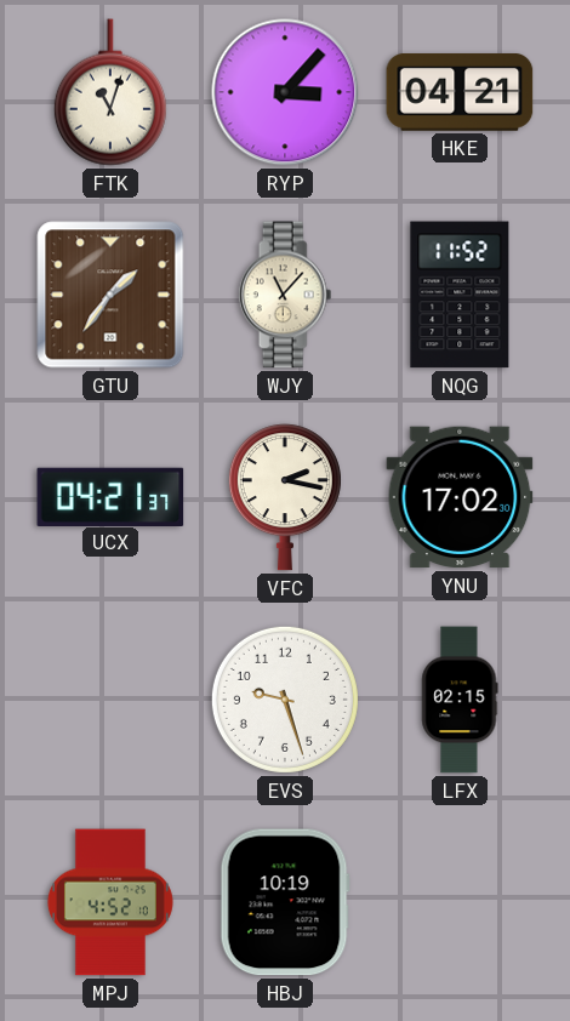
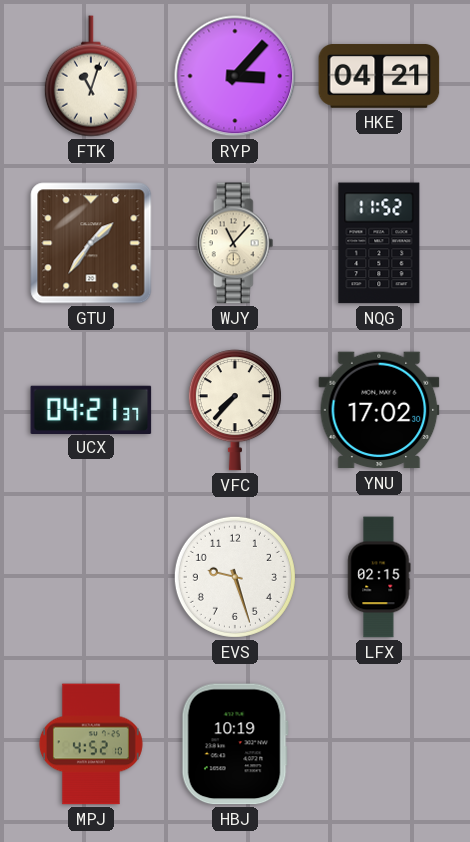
VFC: 2:17 -> 7:37 (235, 410)
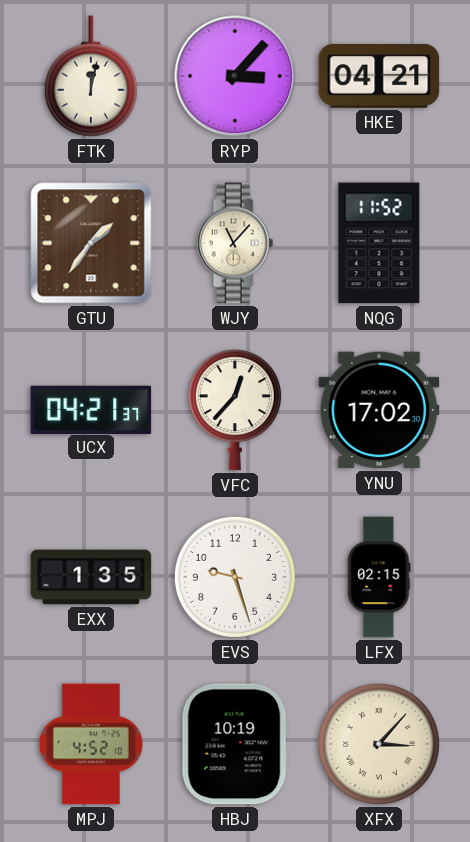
FTK: 11:03 -> 12:02 (91, 76)
VFC: 7:37 -> 12:37 (235, 410)
EXX: none -> 1:35 (91, 577)
XFX: none -> 3:07 (379, 744)
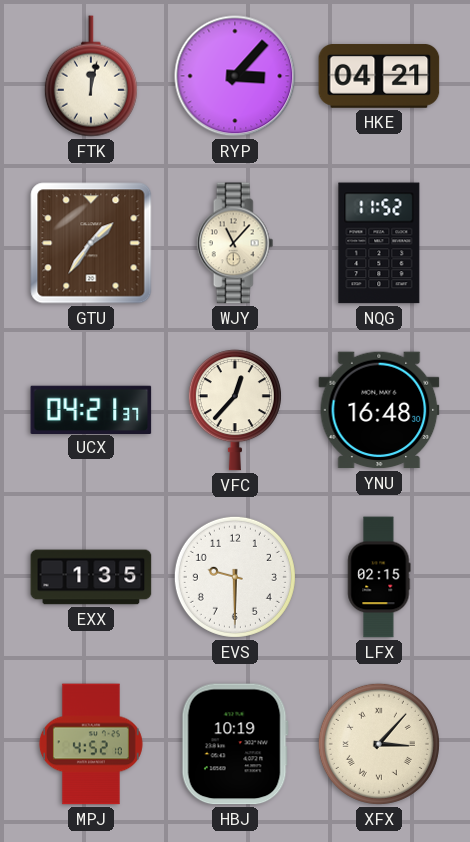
YNU: 17:02 -> 16:48 (379, 410)
EVS: 9:27 -> 9:30 (235, 577)
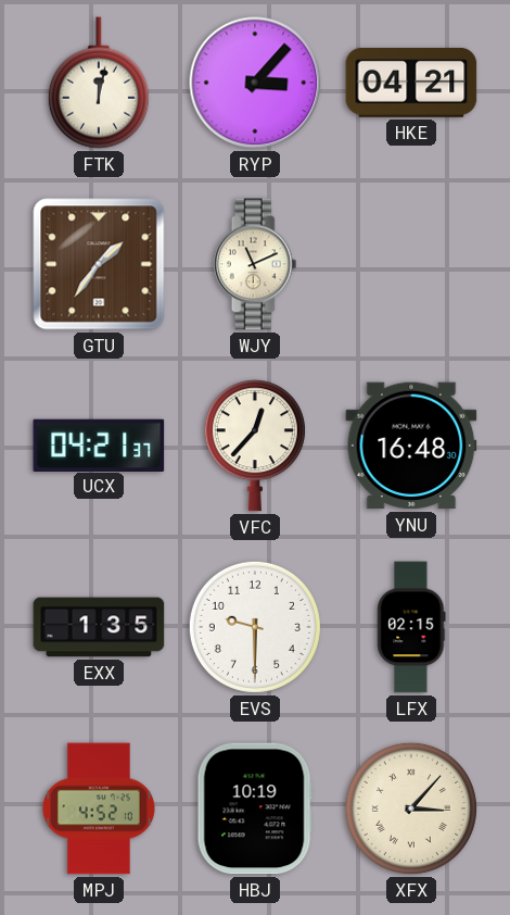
WJY: 11:07 -> 11:11 (255, 264)
NQG: 11:52 -> none (379, 243)
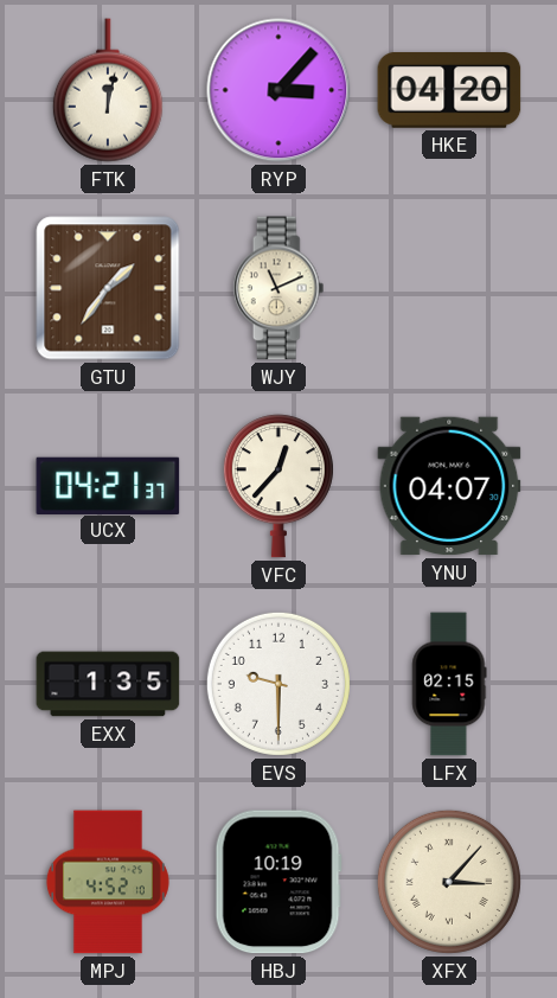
HKE: 04:21 -> 04:20 (449, 91)
YNU: 16:48 -> 04:07 (449, 486)
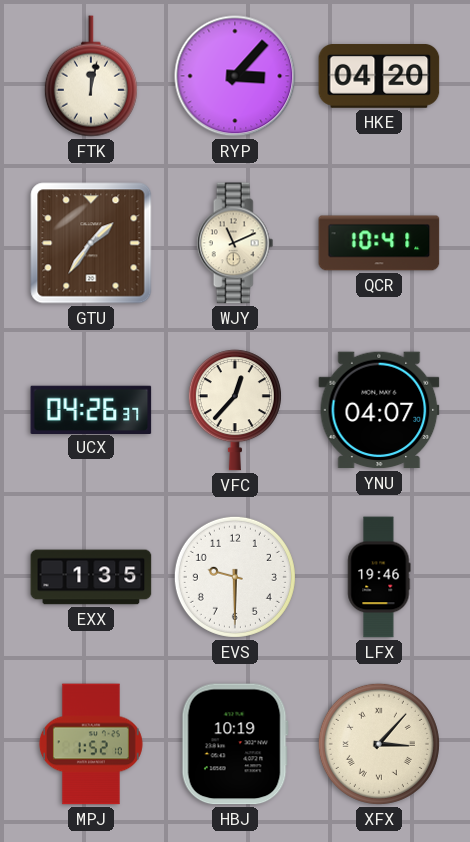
QCR: none -> 10:41 (379, 243)
UCX: 04:21 -> 04:26 (91, 409)
LFX: 02:15 -> 19:46 (379, 577)
MPJ: 4:52 -> 1:52 (91, 744)
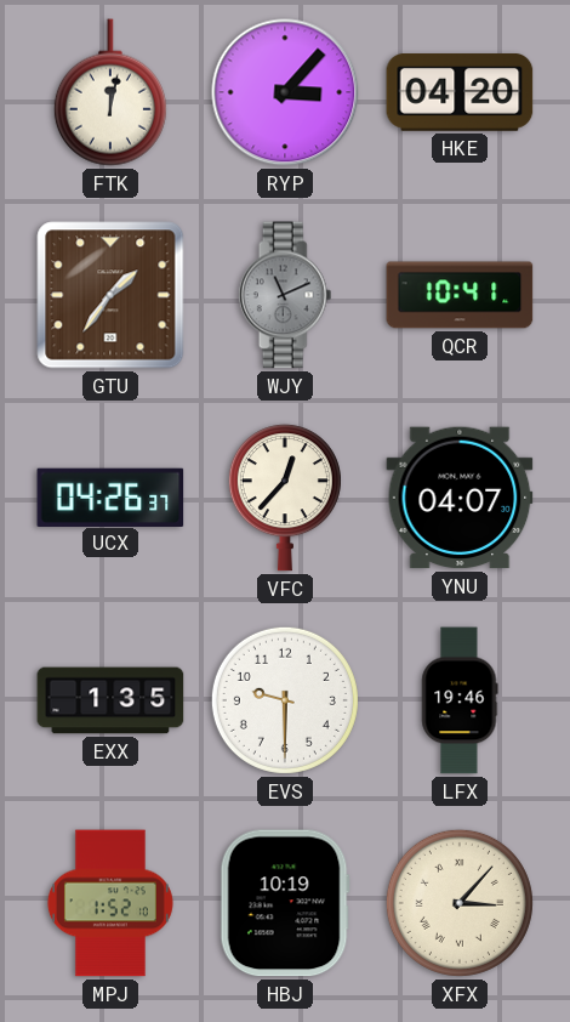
WJY dial: cream -> grey (285, 295)
